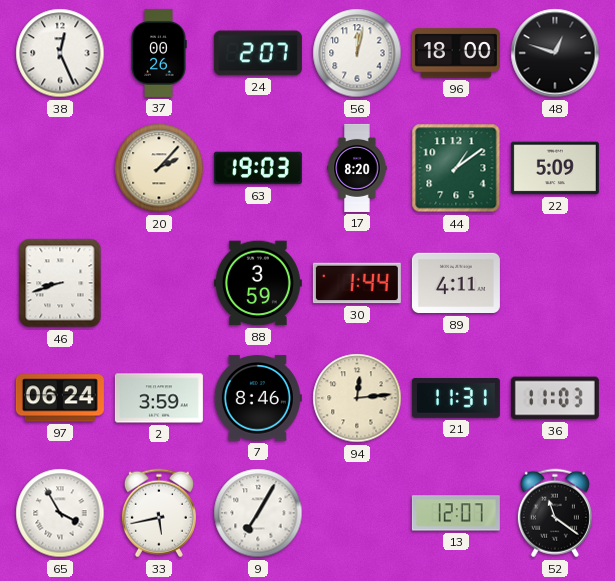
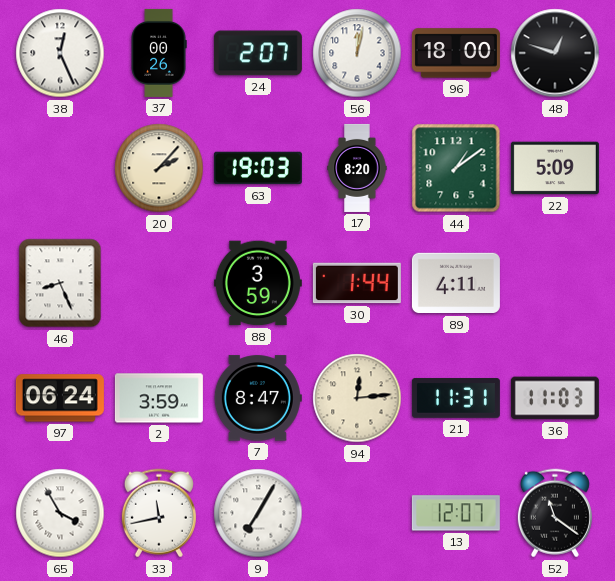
46: 8:42 -> 8:26 (60, 283)
7: 8:46 -> 8:47 (258, 398)
33: 5:43 -> 11:43 (159, 513)
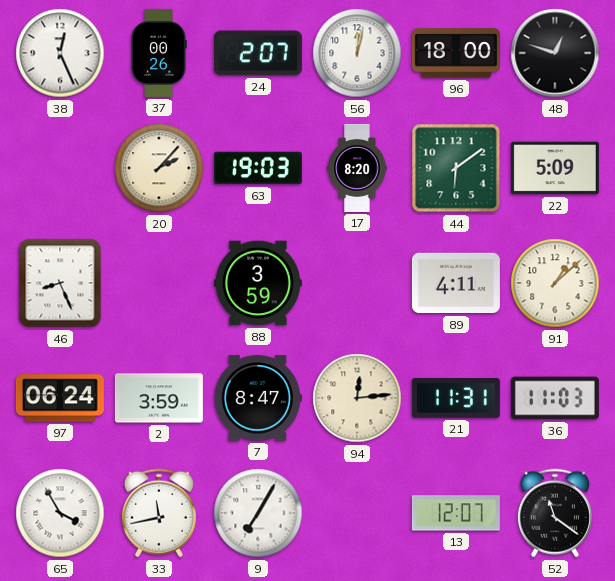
44: 1:09 -> 6:09 (456, 168)
30: 1:44 -> none (357, 283)
91: none -> 1:08 (555, 283)
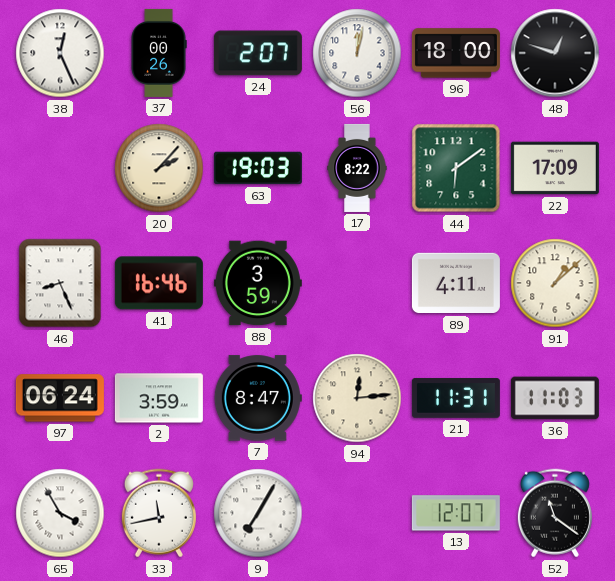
17: 8:20 -> 8:22 (357, 168)
22: 5:09 -> 17:09 (555, 168)
41: none -> 16:46 (159, 283)
